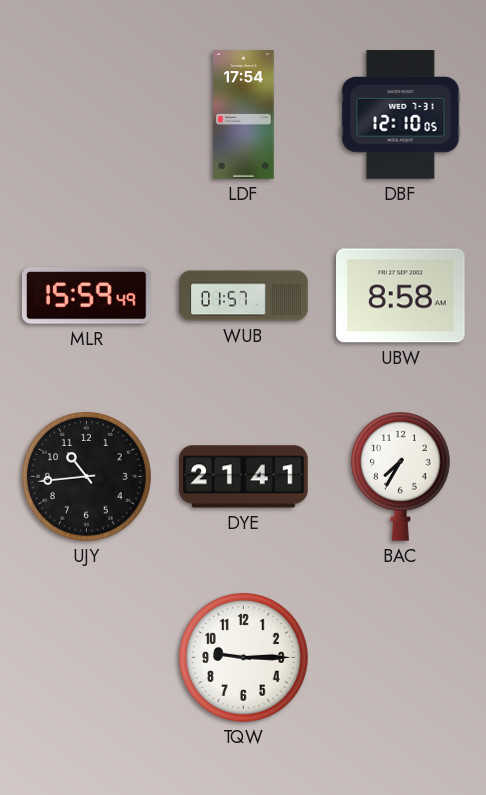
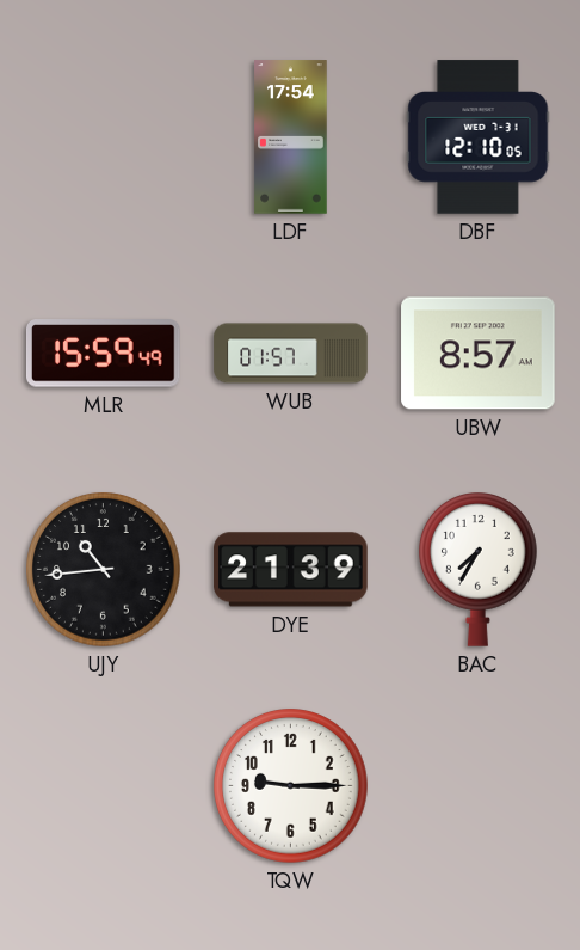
UBW: 8:58 -> 8:57 (479, 354)
DYE: 21:41 -> 21:39 (291, 570)
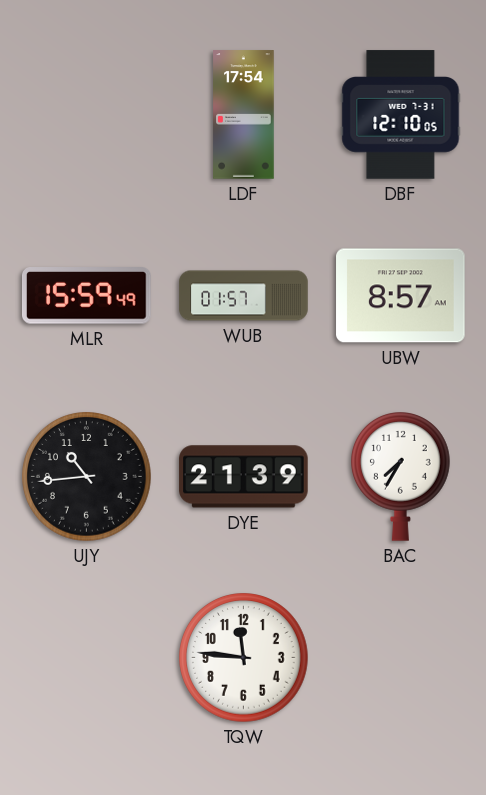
TQW: 9:15 -> 11:46 (244, 658)
